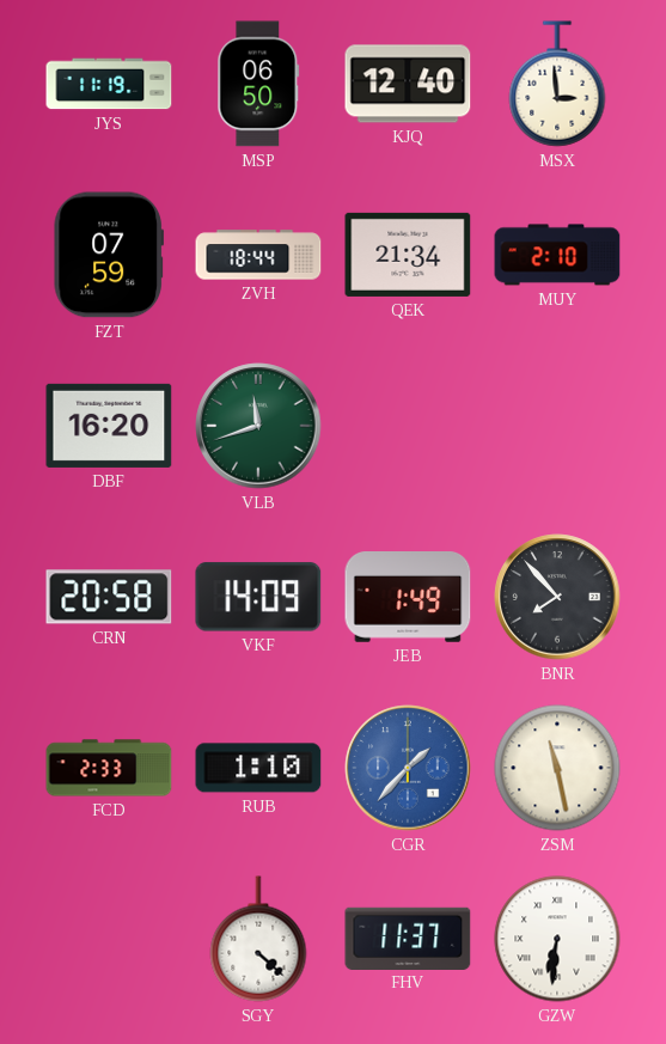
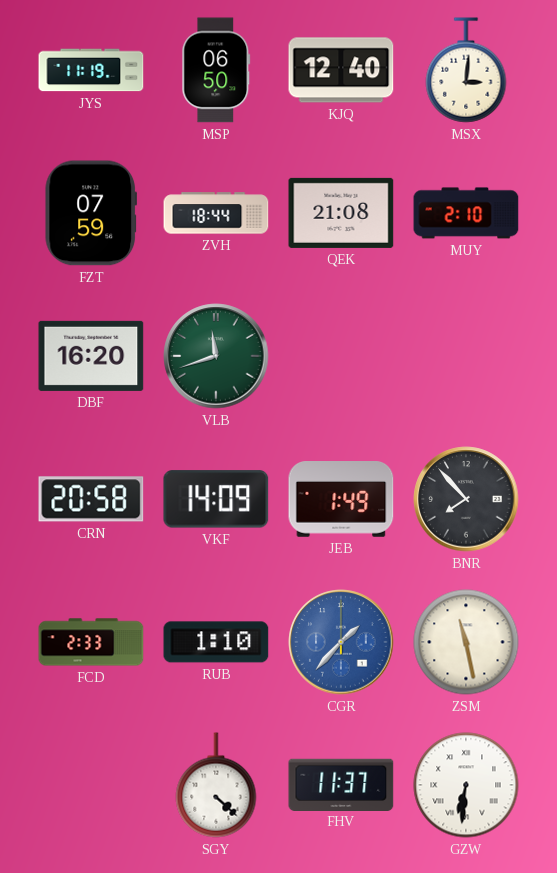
MSX: 2:59 -> 3:01 (466, 70)
QEK: 21:34 -> 21:08 (341, 213)
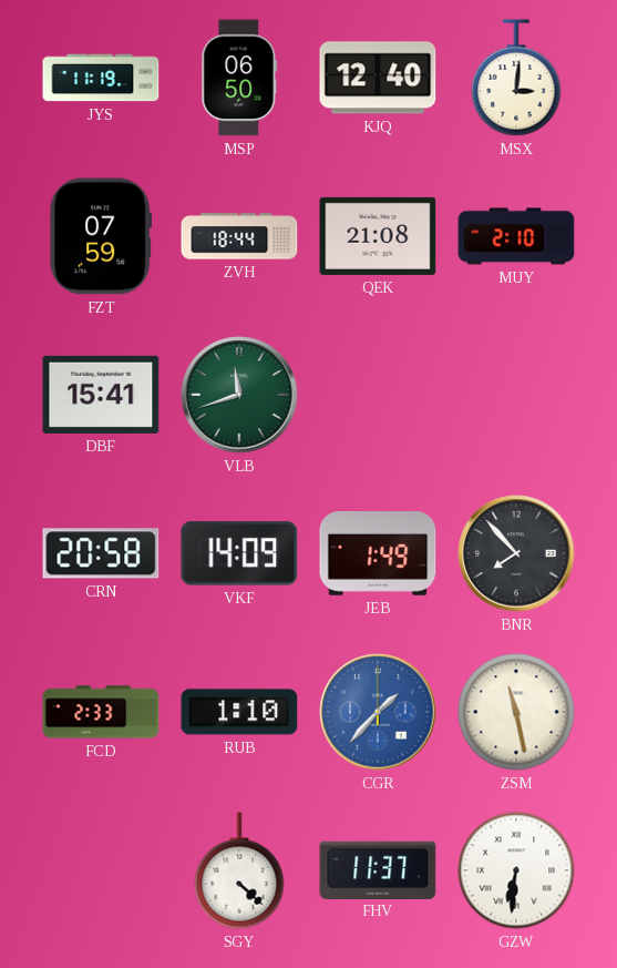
DBF: 16:20 -> 15:41 (101, 395)
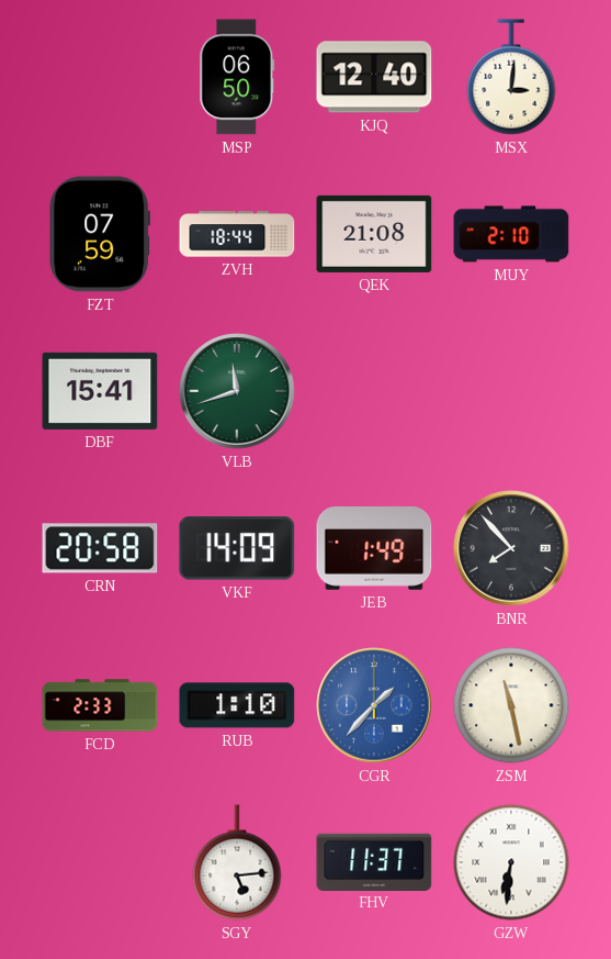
JYS: 11:19 -> none (101, 78)
SGY: 4:22 -> 5:14 (237, 862)
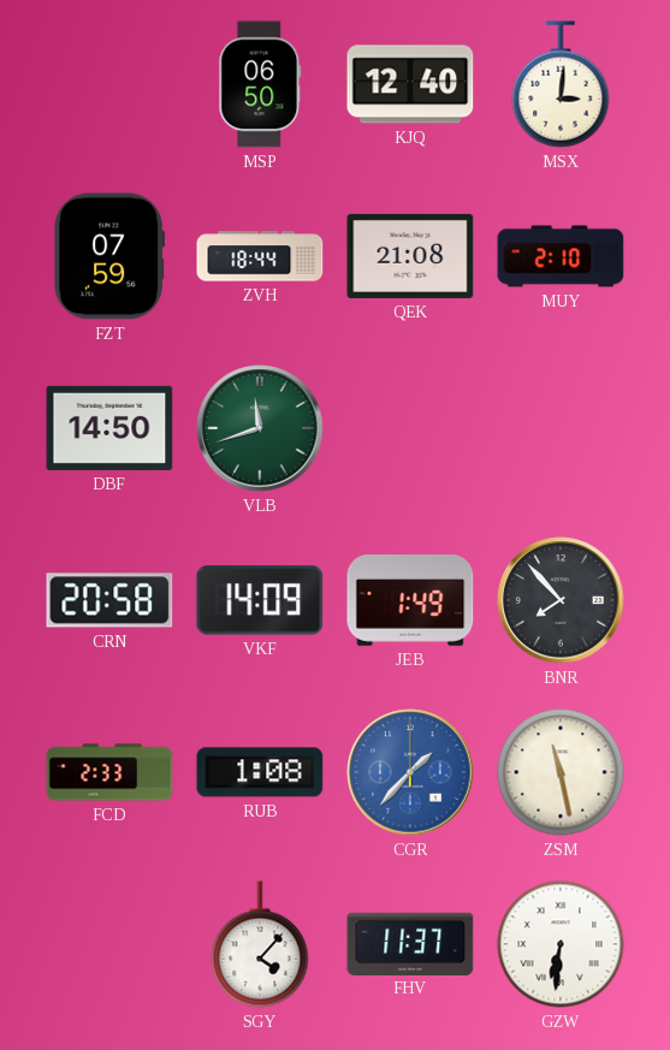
DBF: 15:41 -> 14:50 (109, 428)
RUB: 1:10 -> 1:08 (260, 772)
SGY: 5:14 -> 4:07 (260, 944)
